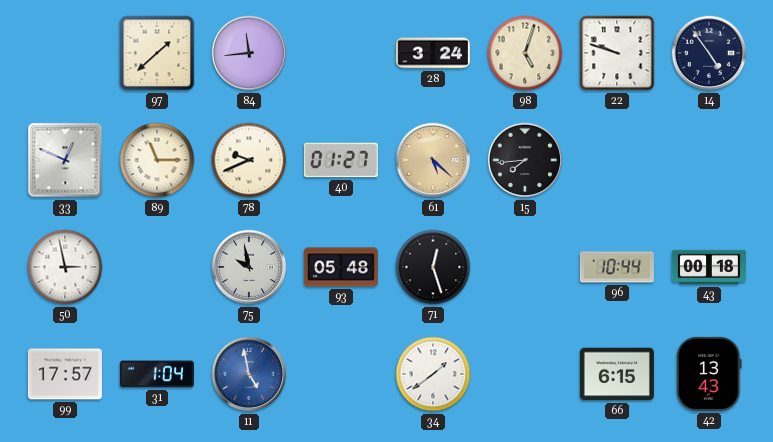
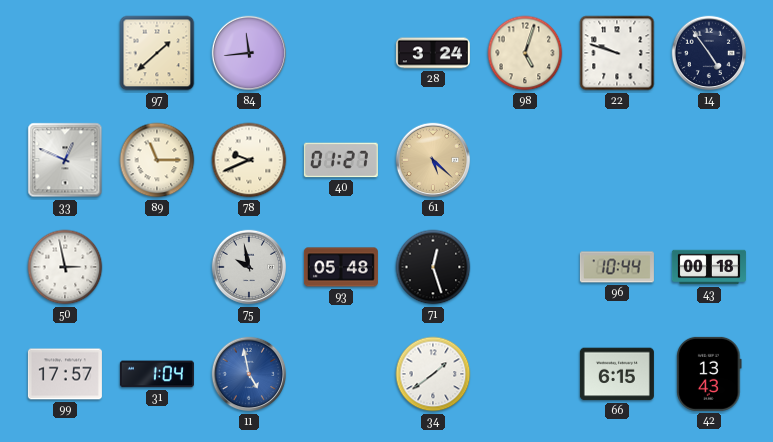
15: 7:44 -> none (525, 160)
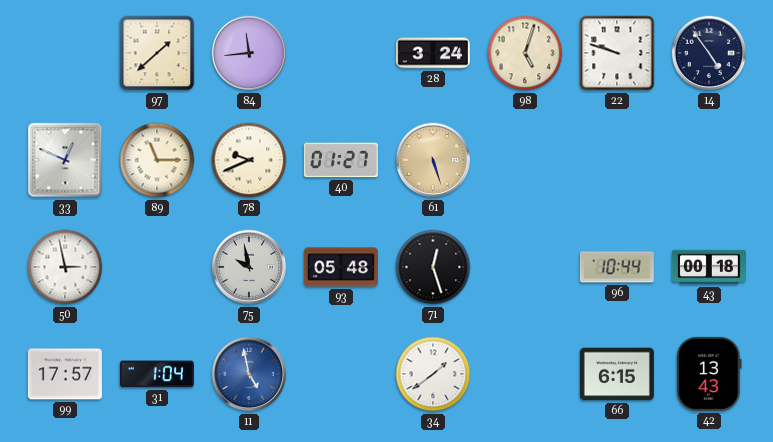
61: 5:22 -> 5:27 (433, 160)
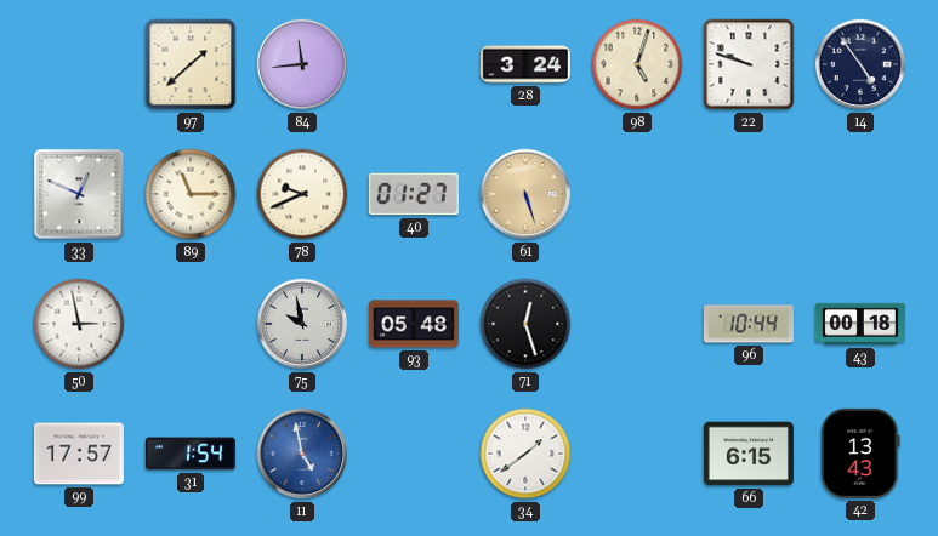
31: 1:04 -> 1:54 (191, 454)
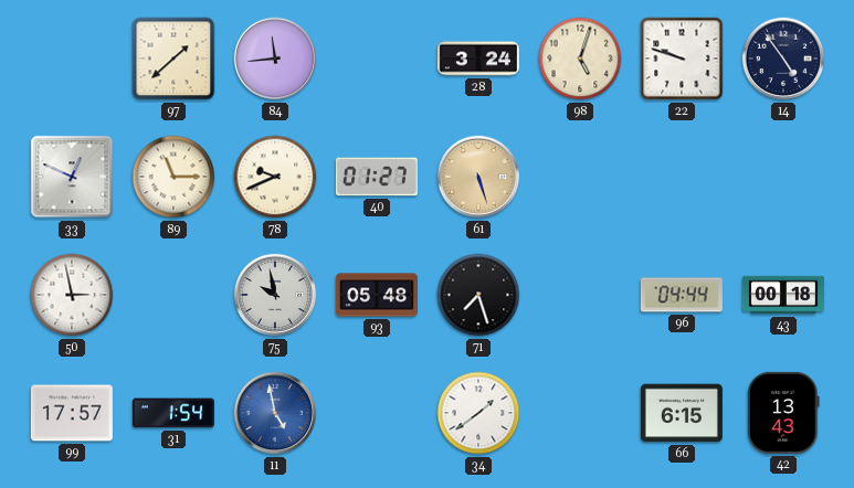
71: 12:27 -> 7:27 (478, 295)
96: 10:44 -> 04:44 (682, 295)
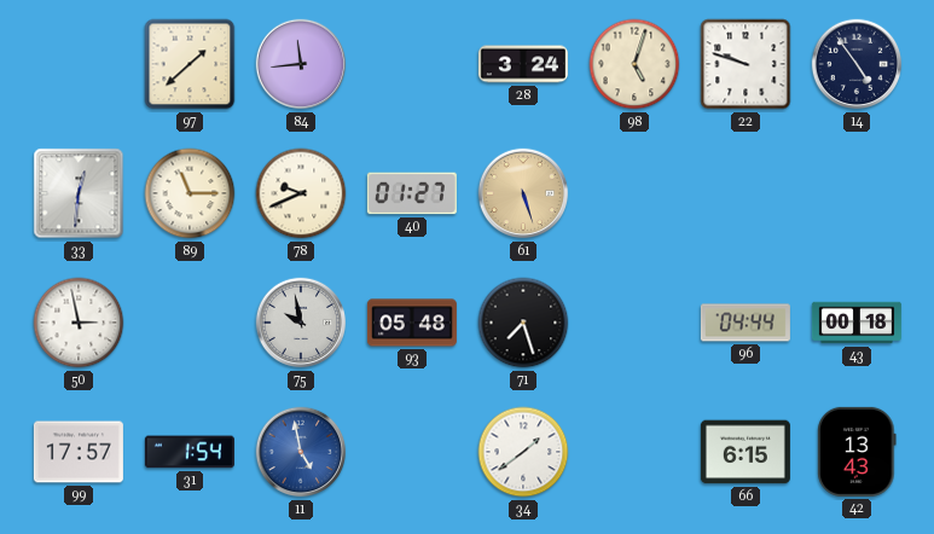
33: 12:49 -> 12:31 (79, 193)
